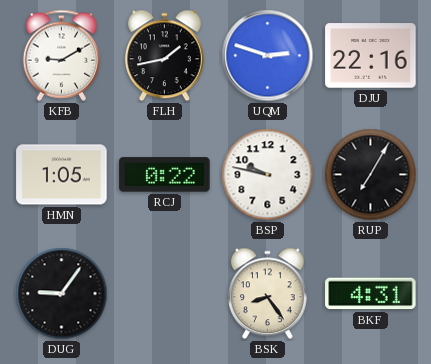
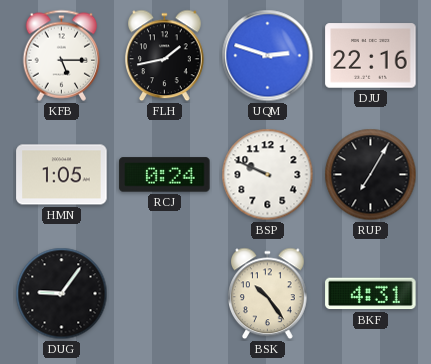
KFB: 9:10 -> 5:15 (62, 55)
RCJ: 0:22 -> 0:24 (165, 175)
BSP: 9:47 -> 9:49 (268, 175)
BSK: 8:24 -> 10:24 (268, 294)
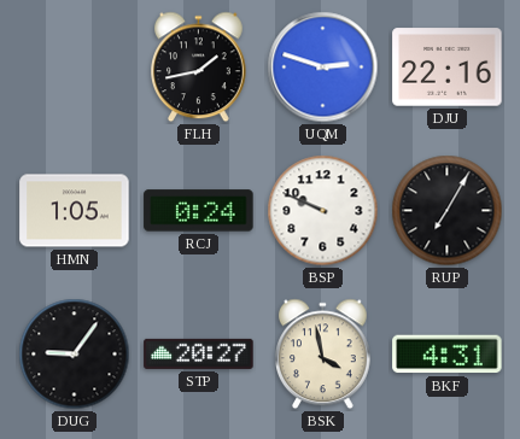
KFB: 5:15 -> none (62, 55)
STP: none -> 20:27 (199, 353)
BSK: 10:24 -> 3:58 (323, 355)
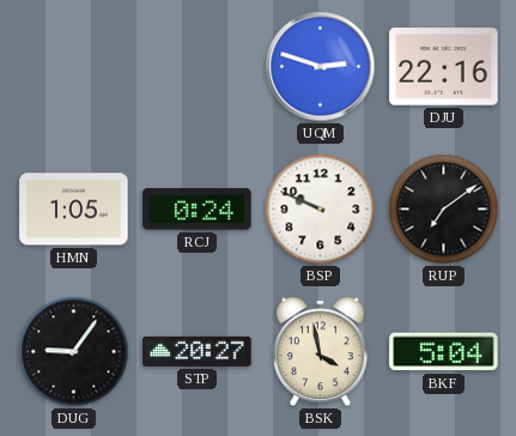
FLH: 1:43 -> none (199, 68)
RUP: 7:05 -> 7:09 (444, 210)
BKF: 4:31 -> 5:04 (444, 352)
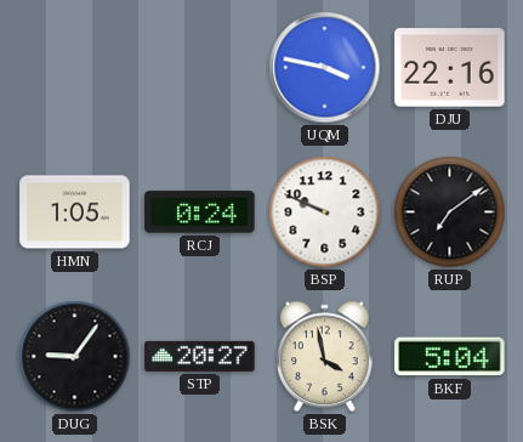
UQM: 2:48 -> 3:47 (325, 68)
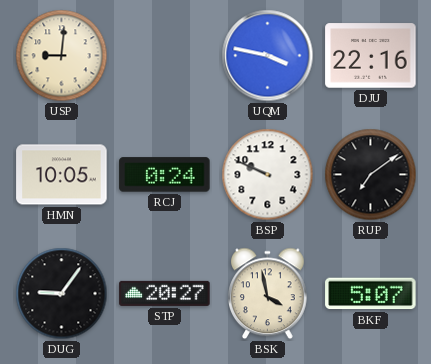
USP: none -> 9:01 (62, 56)
HMN: 1:05 -> 10:05 (62, 175)
BKF: 5:04 -> 5:07 (371, 294)
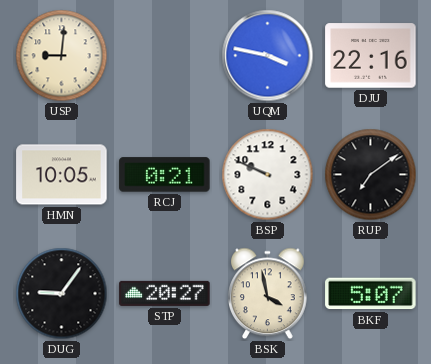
RCJ: 0:24 -> 0:21 (165, 175)
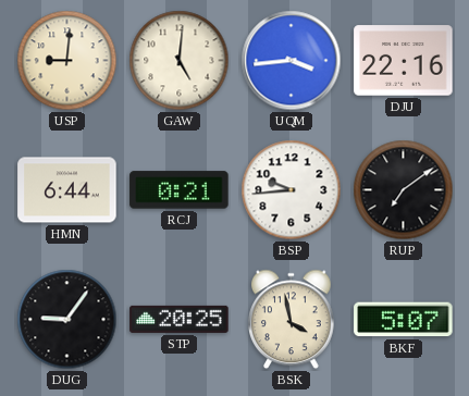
GAW: none -> 5:01 (180, 61)
UQM: 3:47 -> 3:44 (292, 61)
HMN: 10:05 -> 6:44 (67, 190)
BSP: 9:49 -> 9:44 (292, 190)
STP: 20:27 -> 20:25 (180, 319)
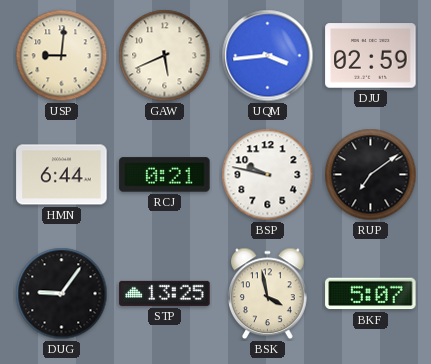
GAW: 5:01 -> 5:41 (165, 56)
DJU: 22:16 -> 02:59 (371, 56)
BSP: 9:44 -> 9:47 (268, 175)
STP: 20:25 -> 13:25 (165, 293)
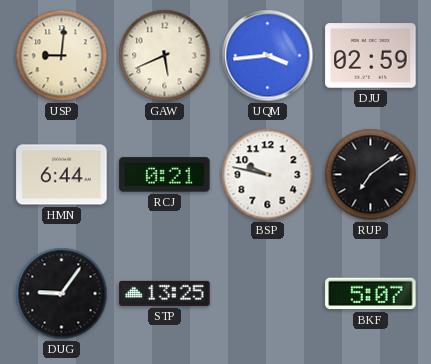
BSK: 3:58 -> none (268, 294)
